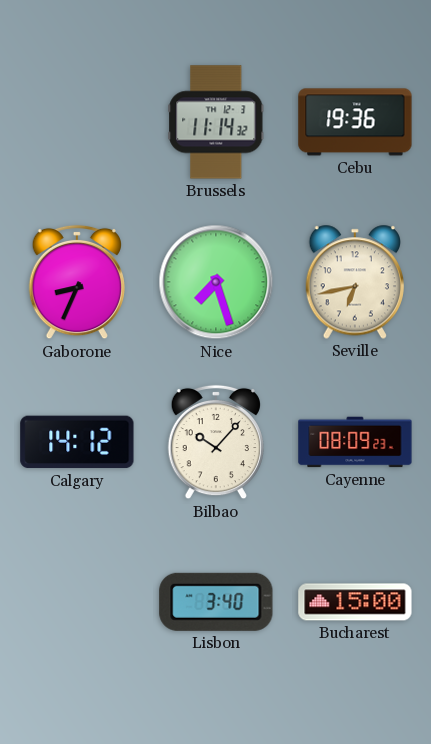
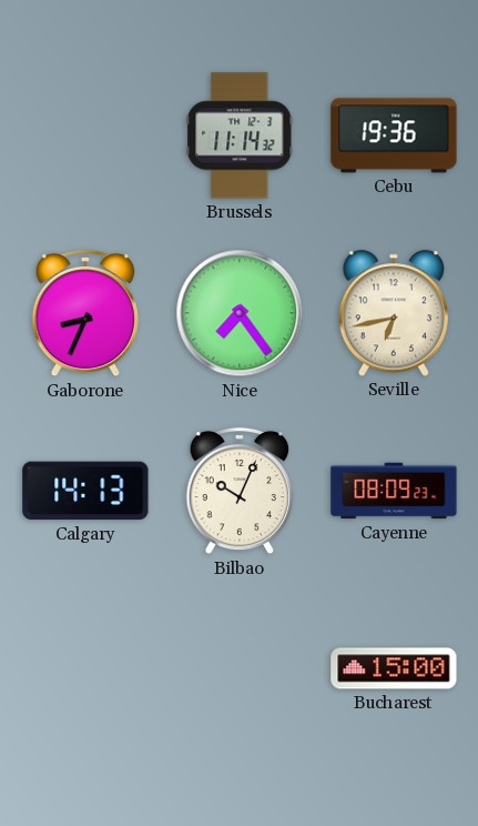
Nice: 7:27 -> 7:24 (240, 313)
Calgary: 14:12 -> 14:13 (85, 491)
Bilbao: 10:07 -> 10:04 (240, 491)
Lisbon: 3:40 -> none (216, 602)
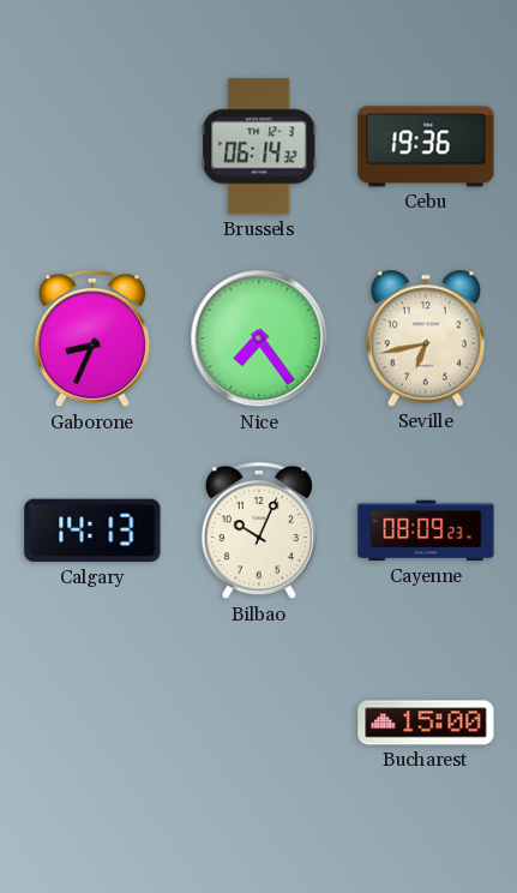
Brussels: 11:14 -> 06:14 (259, 146)
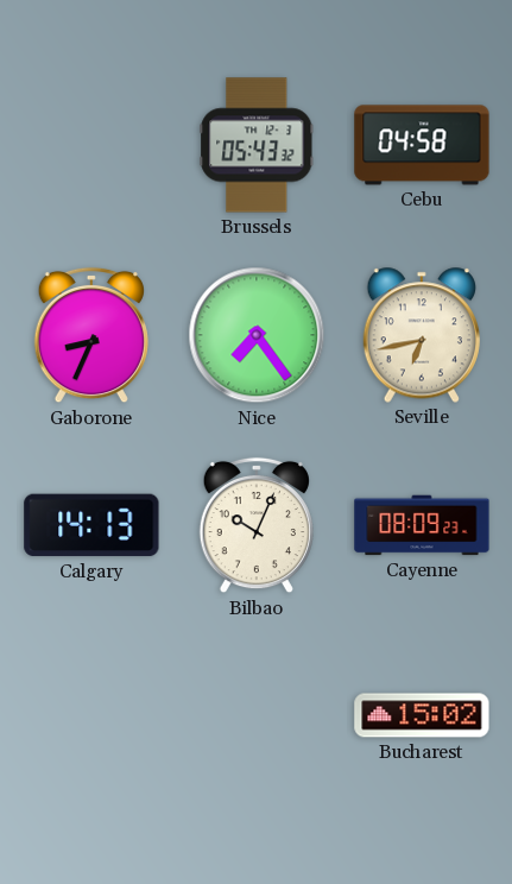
Brussels: 06:14 -> 05:43 (257, 145)
Cebu: 19:36 -> 04:58 (422, 145)
Bucharest: 15:00 -> 15:02 (422, 715)
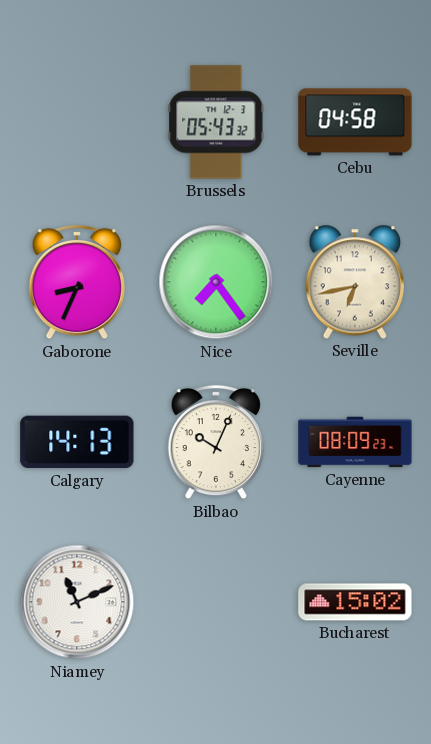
Niamey: none -> 11:11 (77, 602)
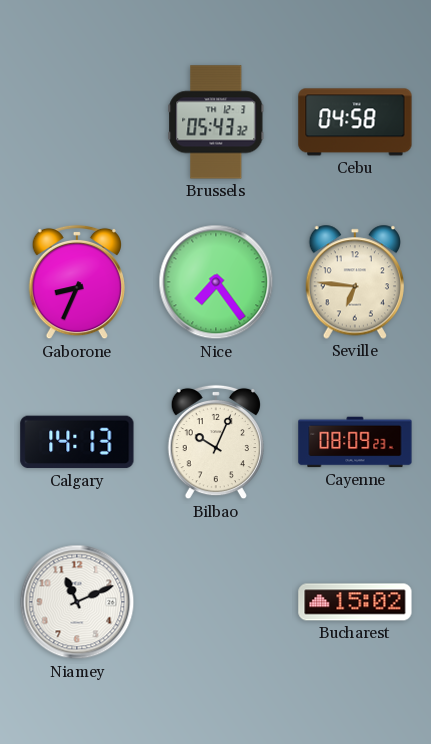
Seville: 6:43 -> 6:46 (354, 282)
